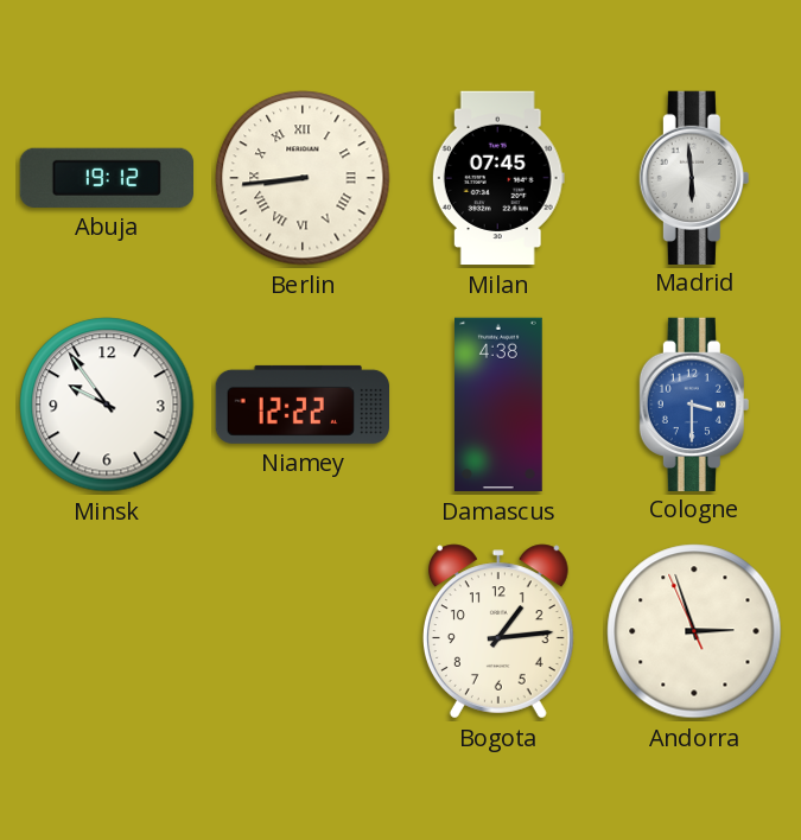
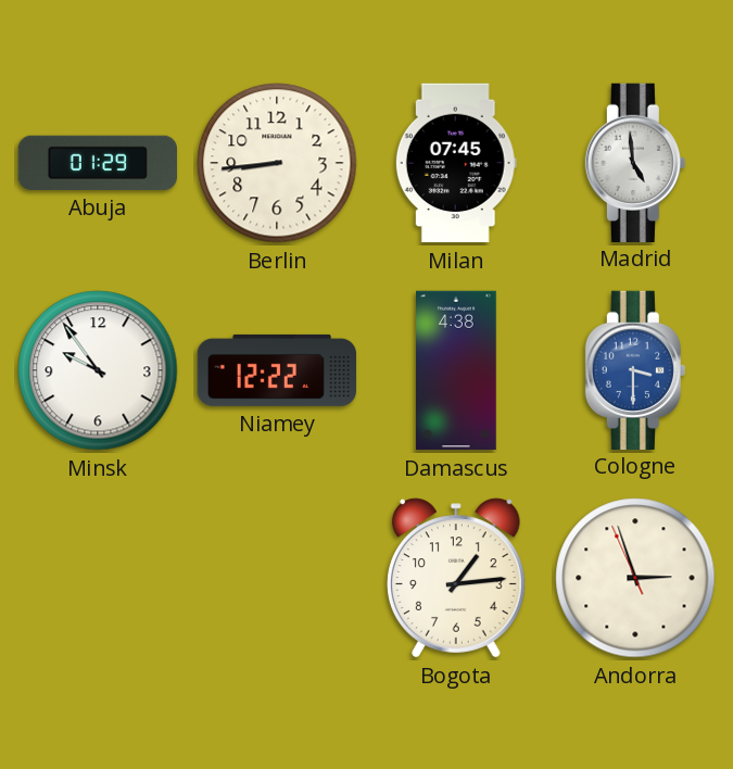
Abuja: 19:12 -> 01:29 (97, 163)
Berlin numerals: Roman -> Arabic (277, 163)
Madrid: 5:59 -> 4:59 (635, 162)
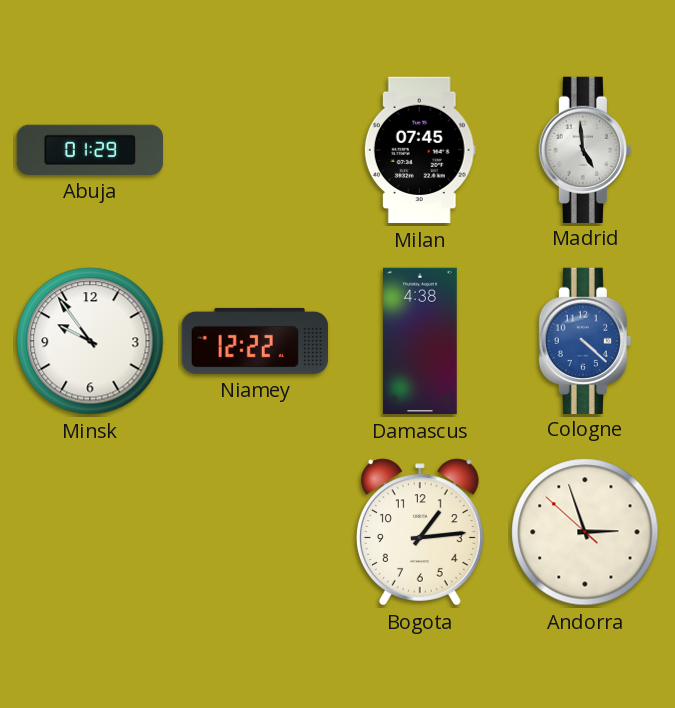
Berlin: 8:44 -> none (277, 163)
Cologne: 3:30 -> 4:22 (585, 340)
Andorra: 2:56:56 -> 2:56:52 (585, 532)
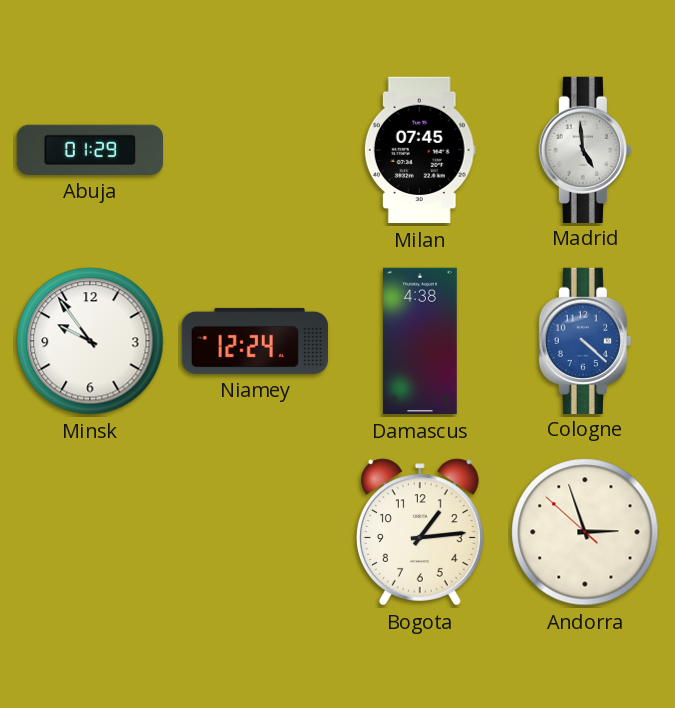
Niamey: 12:22 -> 12:24 (255, 341)
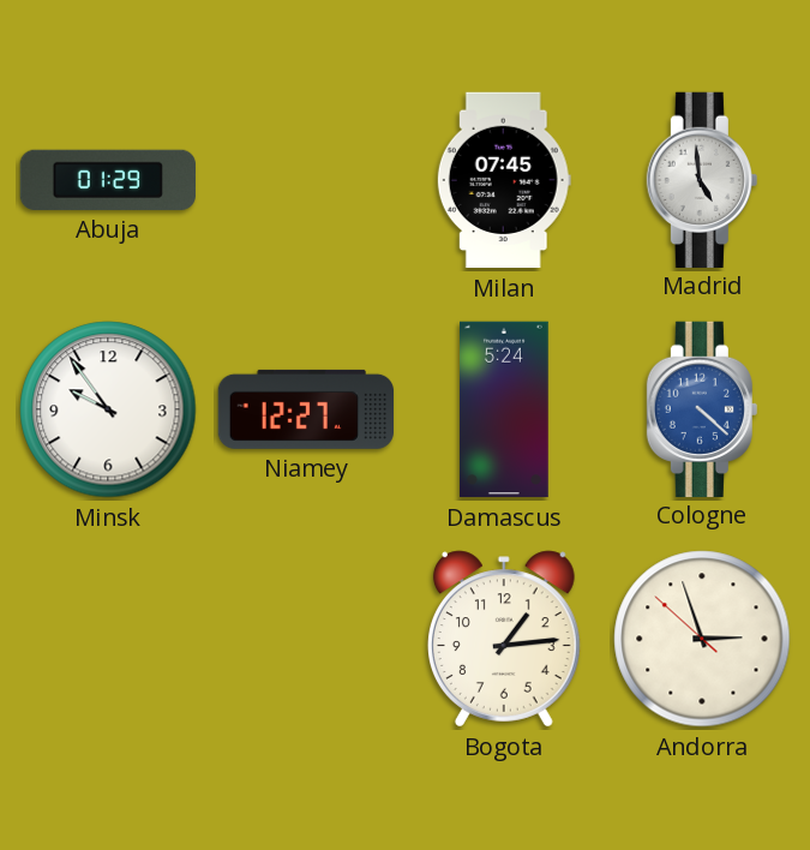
Niamey: 12:24 -> 12:27 (306, 409)
Damascus: 4:38 -> 5:24 (505, 409)
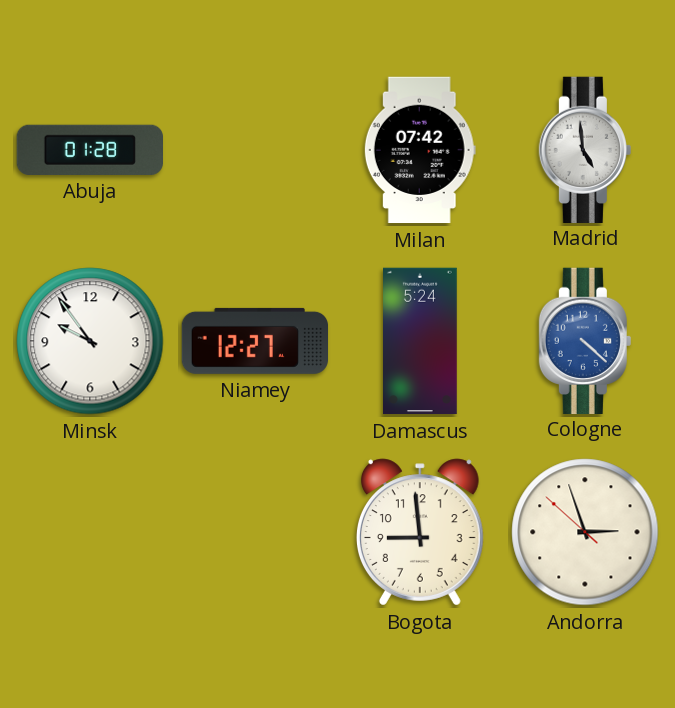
Abuja: 01:29 -> 01:28 (89, 150)
Milan: 07:45 -> 07:42 (420, 150)
Bogota: 1:14 -> 8:59 (420, 532)
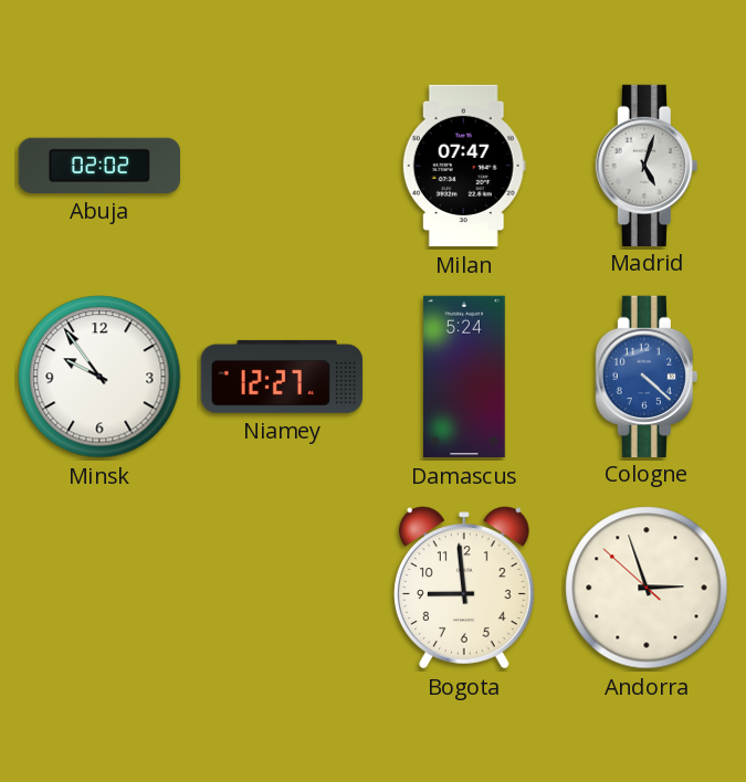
Abuja: 01:28 -> 02:02 (98, 166)
Milan: 07:42 -> 07:47 (464, 166)
Madrid: 4:59 -> 5:03 (647, 165)
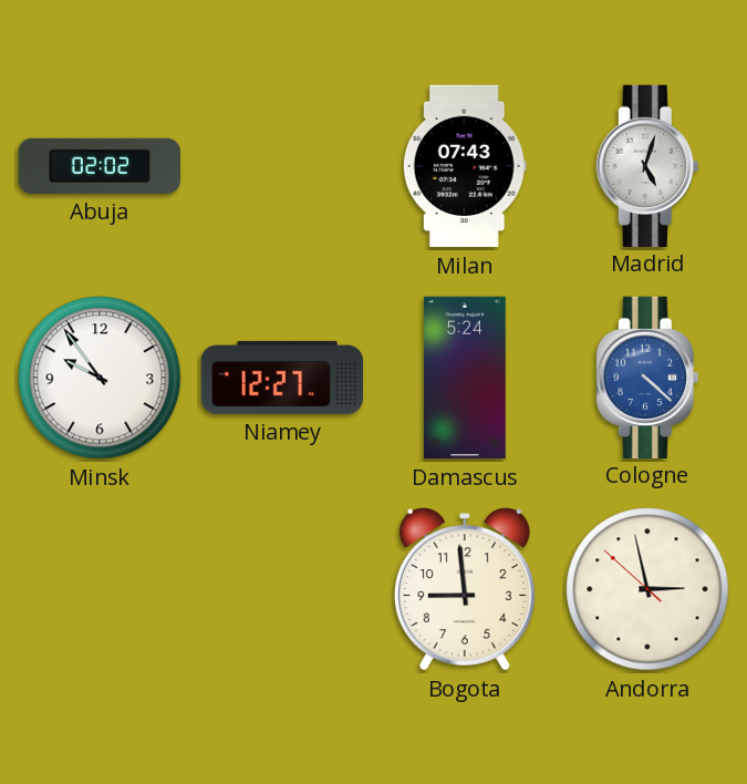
Milan: 07:47 -> 07:43 (465, 166)
Andorra: 2:56 -> 2:57 (647, 589)
